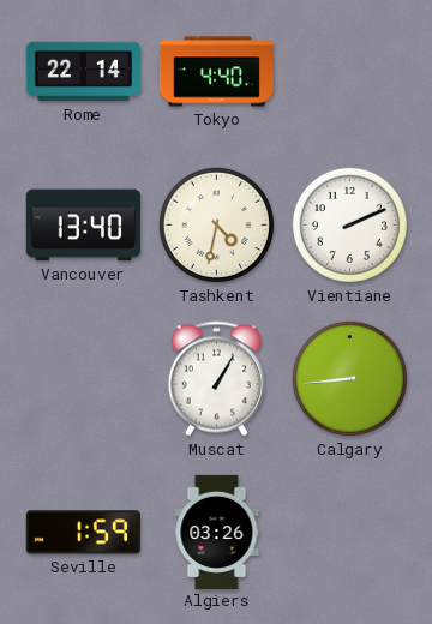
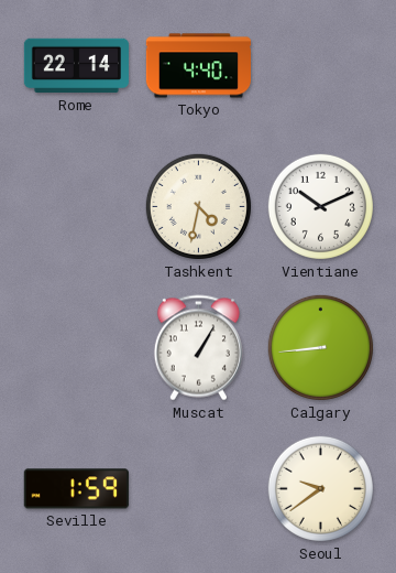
Vancouver: 13:40 -> none (83, 226)
Vientiane: 2:11 -> 10:11 (320, 206)
Algiers: 03:26 -> none (217, 532)
Seoul: none -> 9:39 (320, 488)
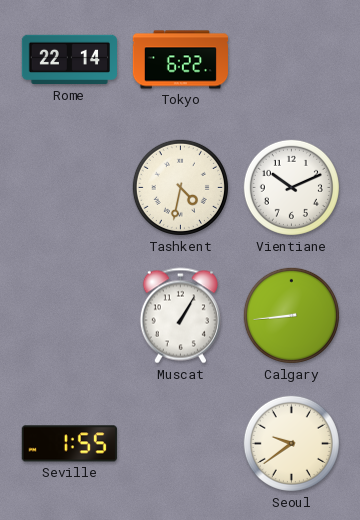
Tokyo: 4:40 -> 6:22 (180, 60)
Seville: 1:59 -> 1:55 (69, 444)
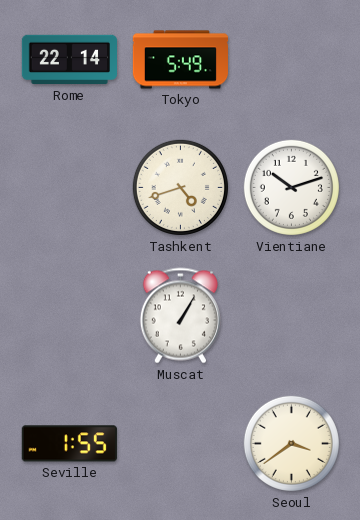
Tokyo: 6:22 -> 5:49 (180, 60)
Tashkent: 4:32 -> 4:42 (180, 187)
Vientiane: 10:11 -> 10:12 (291, 187)
Calgary: 8:44 -> none (291, 315)
Seoul: 9:39 -> 3:39 (291, 443)
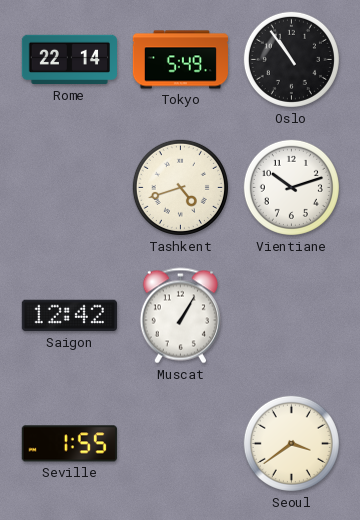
Oslo: none -> 10:54 (291, 59)
Saigon: none -> 12:42 (69, 316)
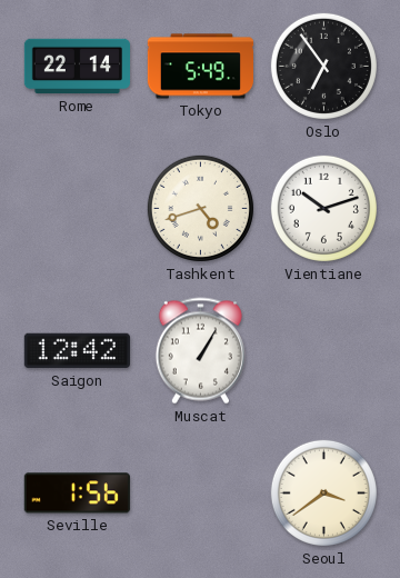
Oslo: 10:54 -> 6:54 (323, 66)
Seville: 1:55 -> 1:56 (77, 494)
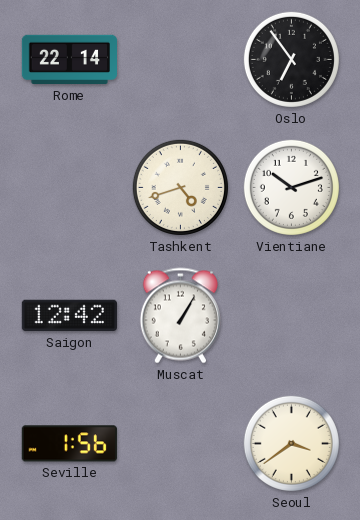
Tokyo: 5:49 -> none (200, 67)
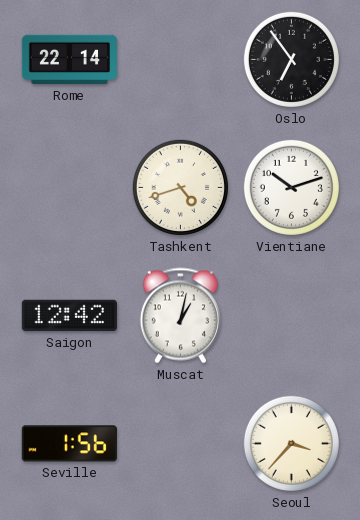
Muscat: 1:05 -> 1:02 (180, 316)
Seoul: 3:39 -> 3:37 (291, 443)
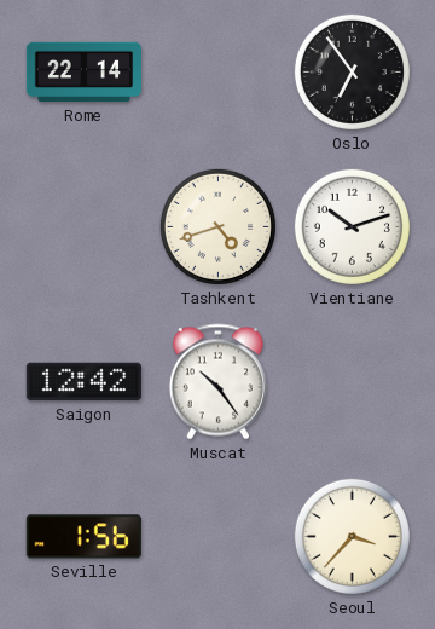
Muscat: 1:02 -> 10:24 (217, 382)
